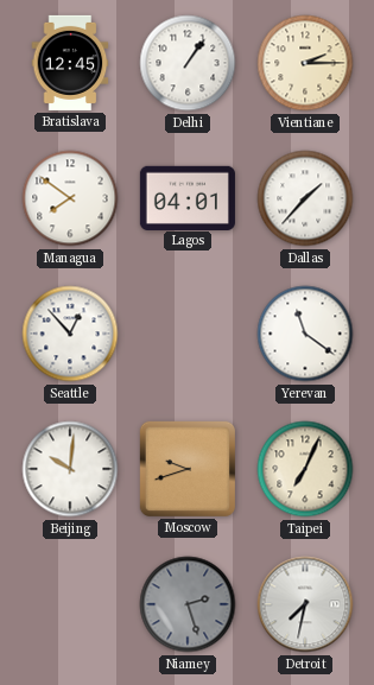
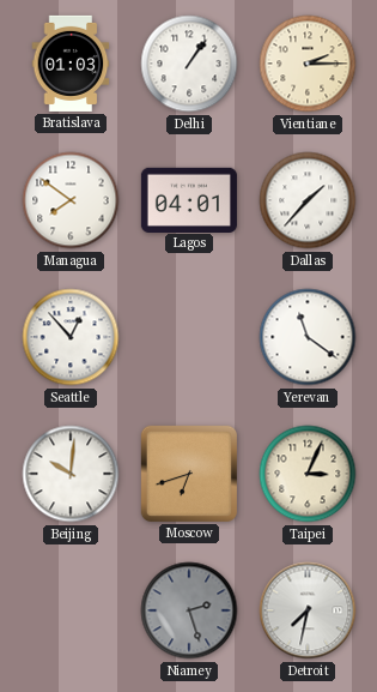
Bratislava: 12:45 -> 01:03 (71, 64)
Moscow: 9:42 -> 6:42 (189, 474)
Taipei: 7:04 -> 3:04 (308, 474)
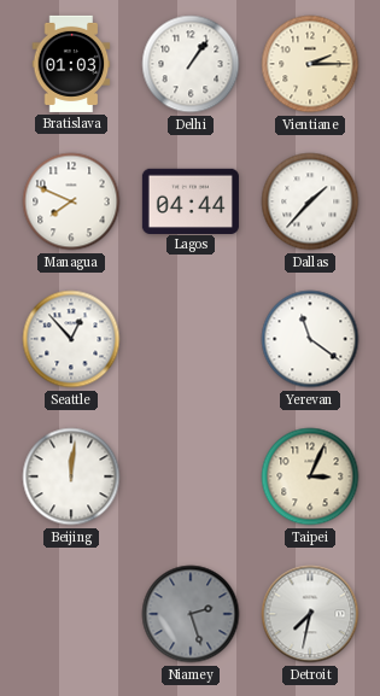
Managua: 7:51 -> 7:49 (71, 201)
Lagos: 04:01 -> 04:44 (191, 200)
Beijing: 10:01 -> 12:01 (71, 476)
Moscow: 6:42 -> none (189, 474)
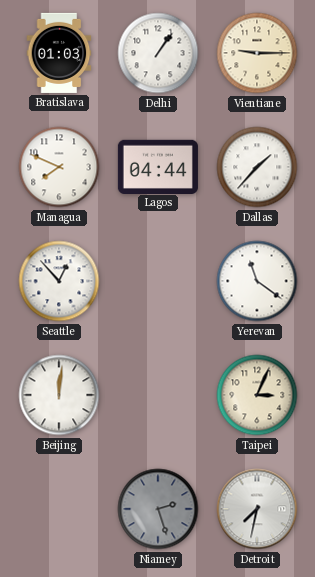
Vientiane: 2:15 -> 9:15 (257, 53)
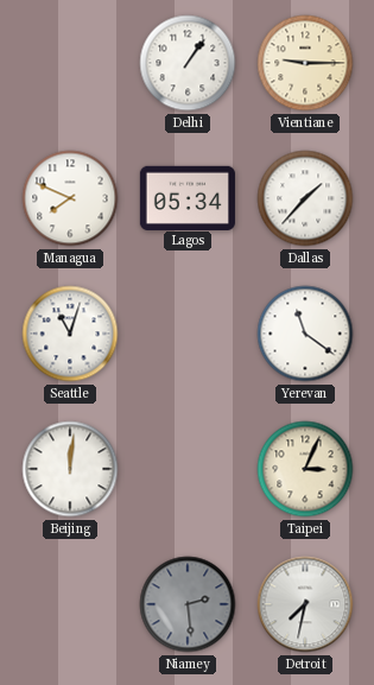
Bratislava: 01:03 -> none (59, 53)
Lagos: 04:44 -> 05:34 (188, 197)
Seattle: 12:53 -> 11:03 (70, 334)
Niamey: 2:27 -> 2:29 (188, 604)
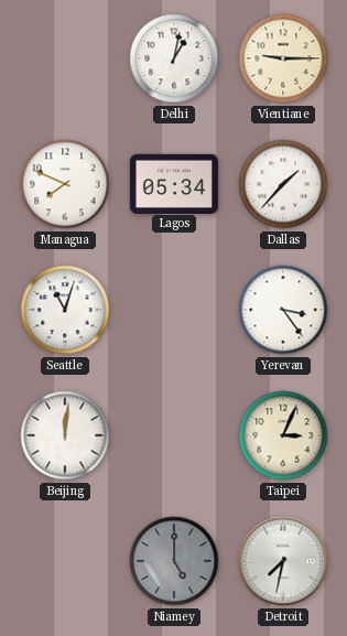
Delhi: 1:06 -> 1:02 (174, 58)
Yerevan: 11:21 -> 3:24 (283, 310)
Niamey: 2:29 -> 5:00 (174, 561)
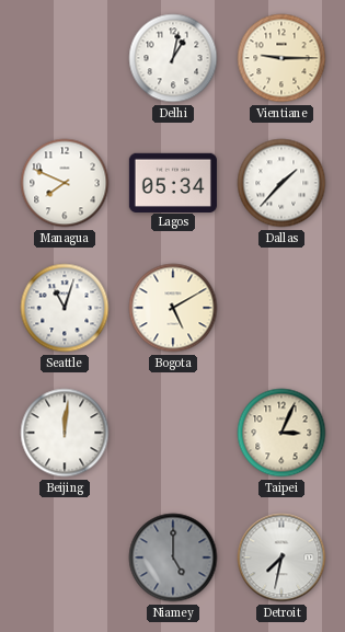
Bogota: none -> 5:10 (173, 308)
Yerevan: 3:24 -> none (283, 310)
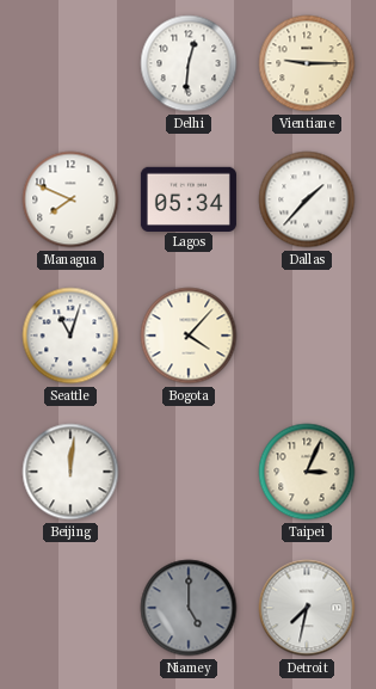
Delhi: 1:02 -> 12:31 (189, 63)
Bogota: 5:10 -> 4:07 (189, 336)
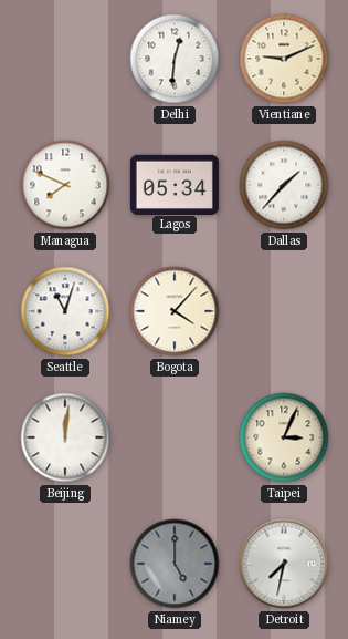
Vientiane: 9:15 -> 9:11 (284, 59)
